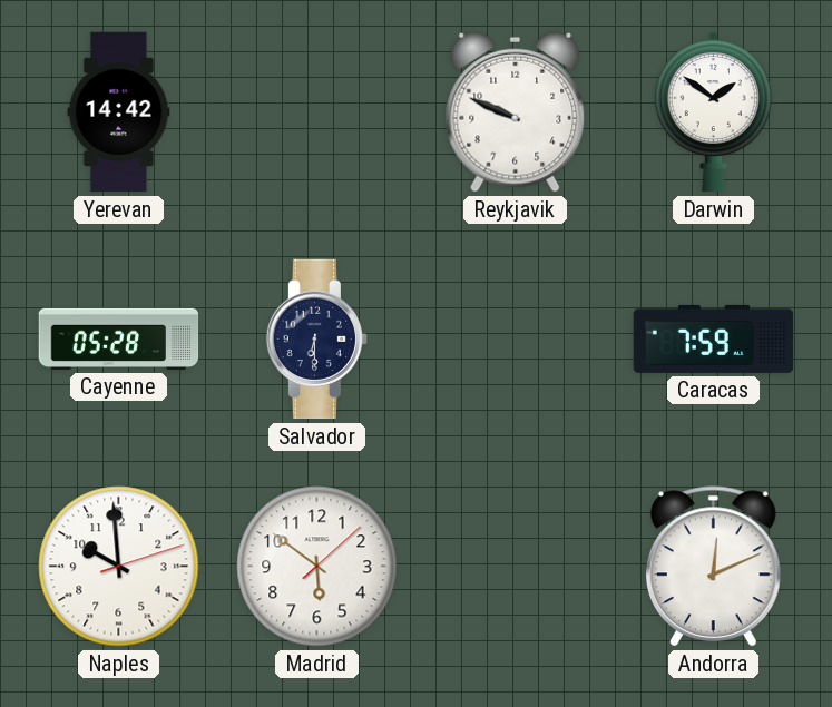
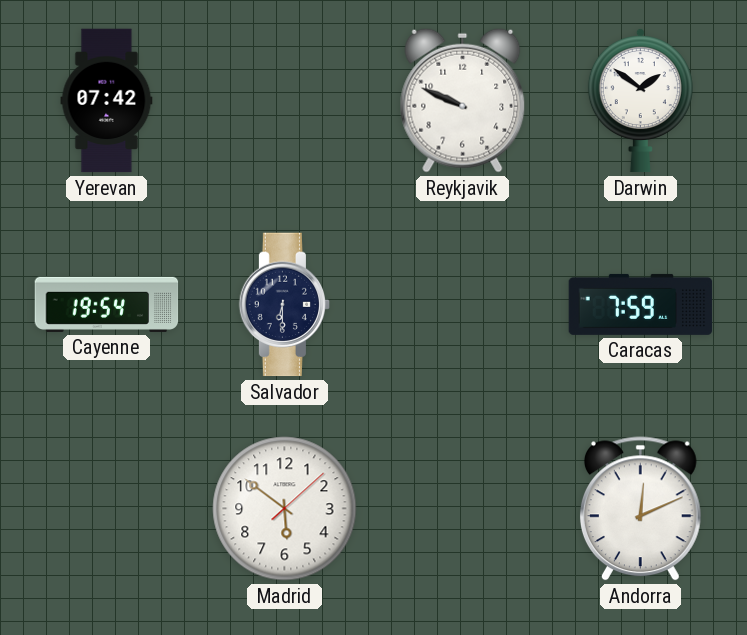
Yerevan: 14:42 -> 07:42 (107, 101)
Cayenne: 05:28 -> 19:54 (107, 304)
Naples: 9:59 -> none (119, 567)
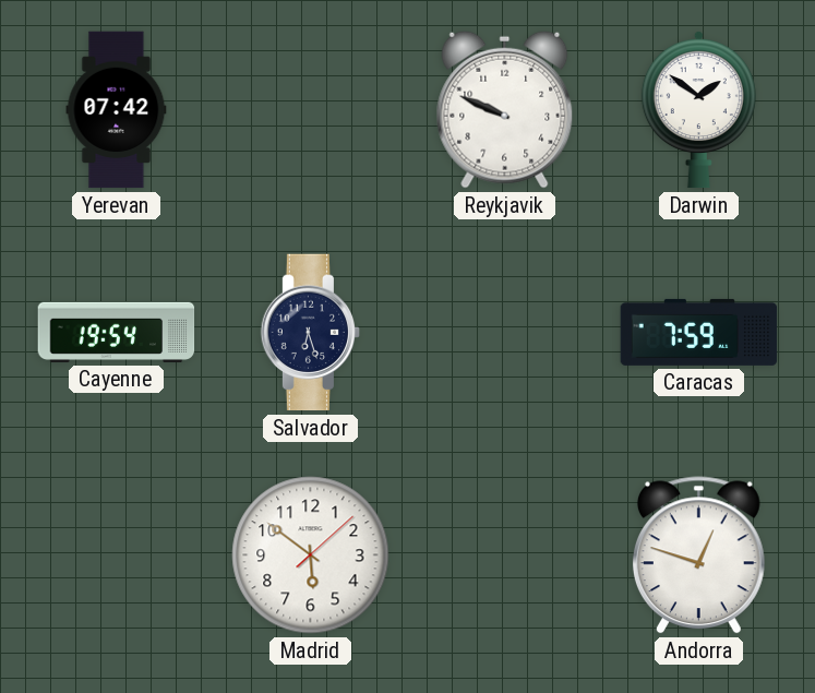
Salvador: 6:30 -> 6:27 (311, 333)
Andorra: 12:11 -> 12:48 (698, 555)
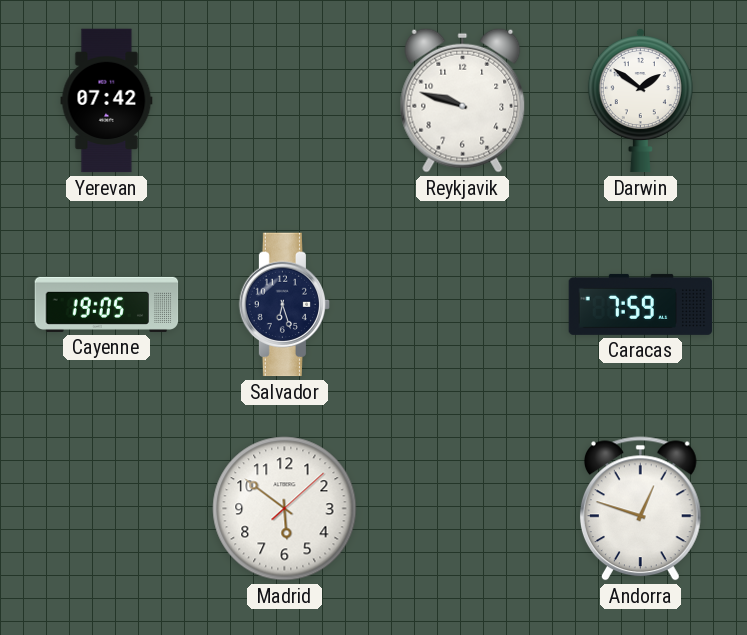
Reykjavik: 9:49 -> 9:48 (463, 100)
Cayenne: 19:54 -> 19:05 (107, 304)
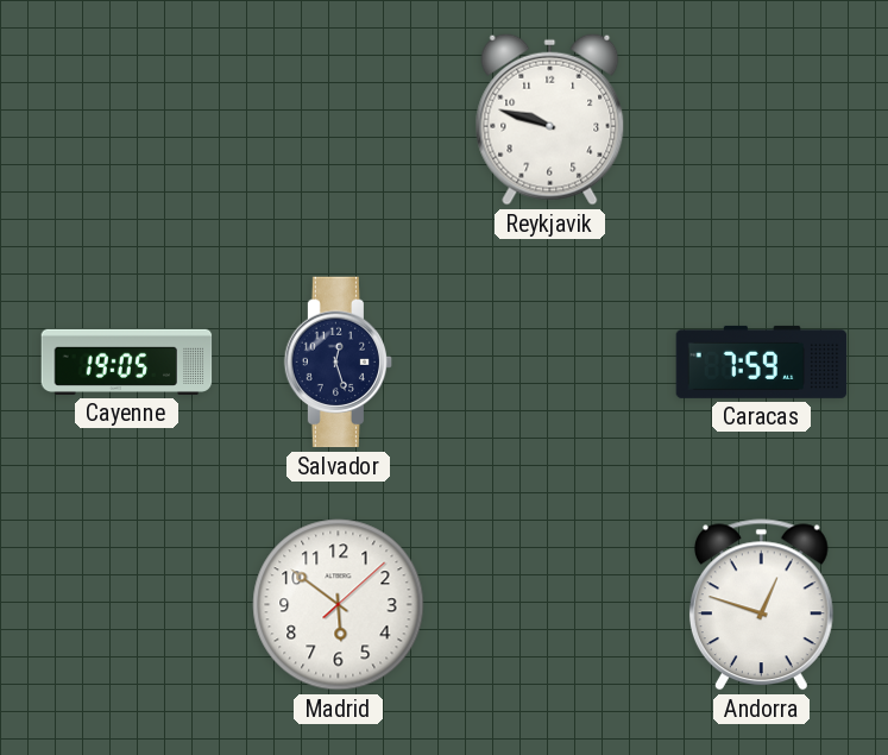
Yerevan: 07:42 -> none (107, 101)
Darwin: 1:51 -> none (640, 100)
Salvador: 6:27 -> 12:27 (339, 363)
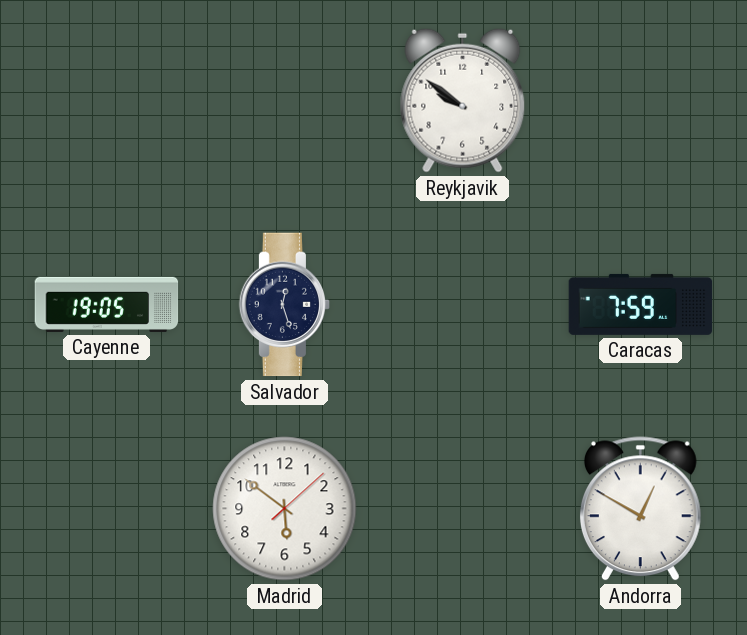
Reykjavik: 9:48 -> 9:51 (463, 100)
Andorra: 12:48 -> 12:50 (640, 509)
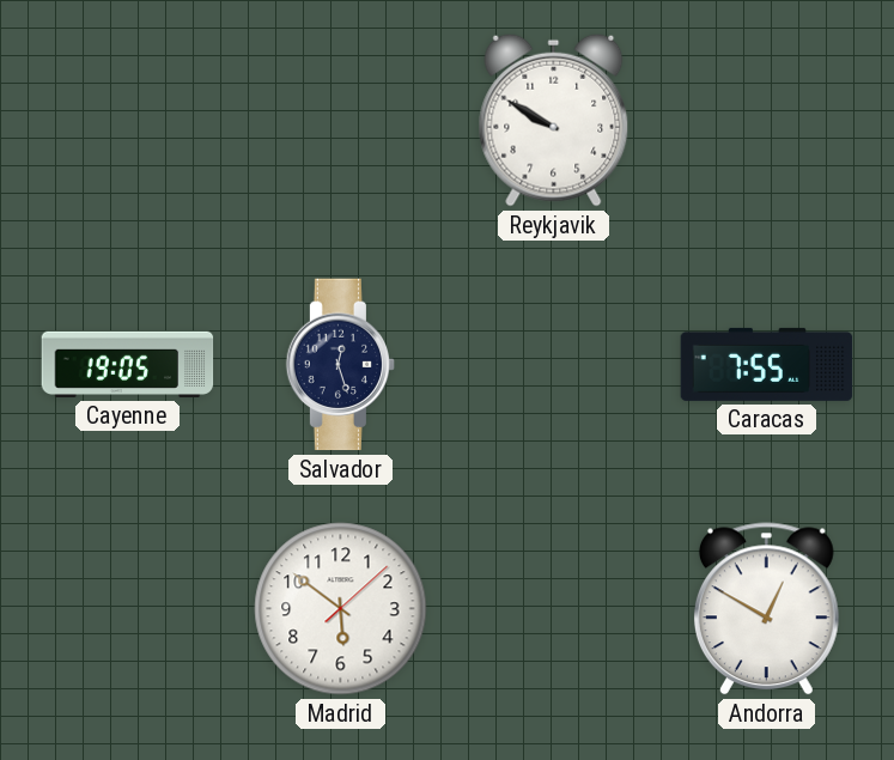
Reykjavik: 9:51 -> 9:50 (554, 120)
Caracas: 7:59 -> 7:55 (767, 364)
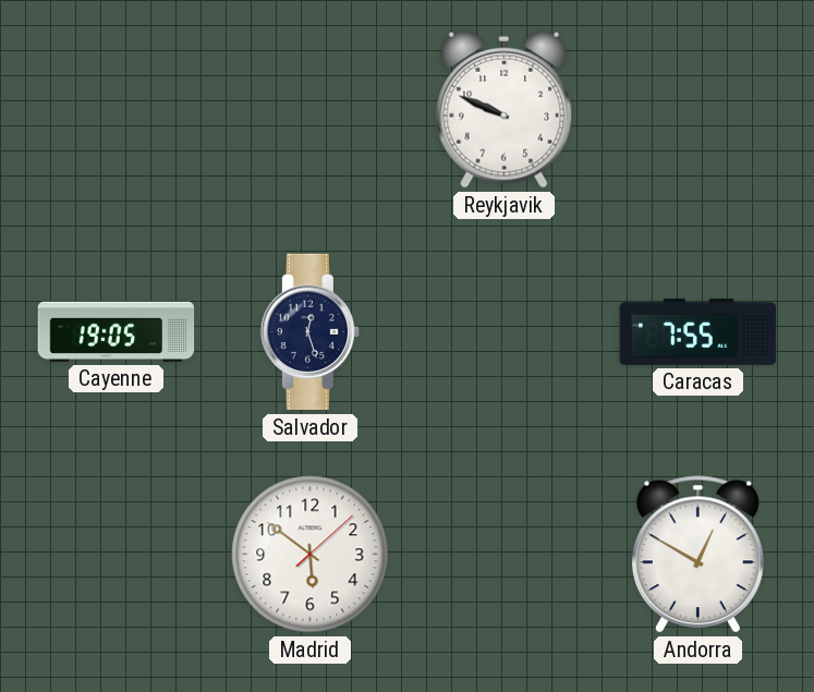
Reykjavik: 9:50 -> 9:49 (505, 109)
